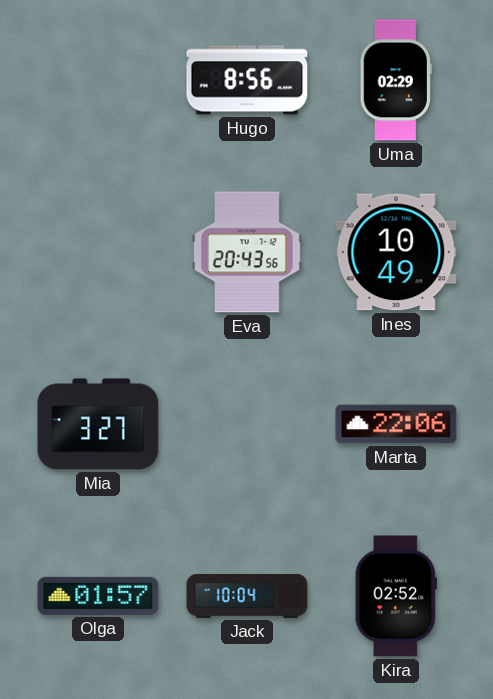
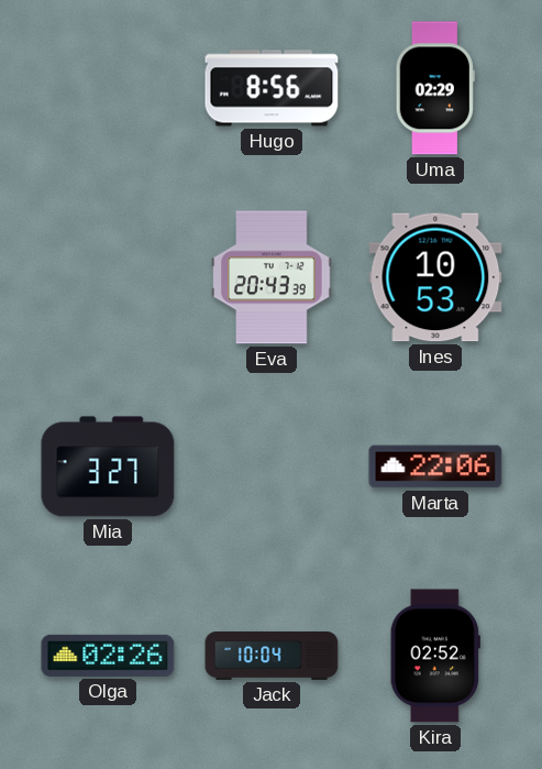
Eva: 20:43:56 -> 20:43:39 (272, 277)
Ines: 10:49 -> 10:53 (435, 277)
Olga: 01:57 -> 02:26 (108, 656)
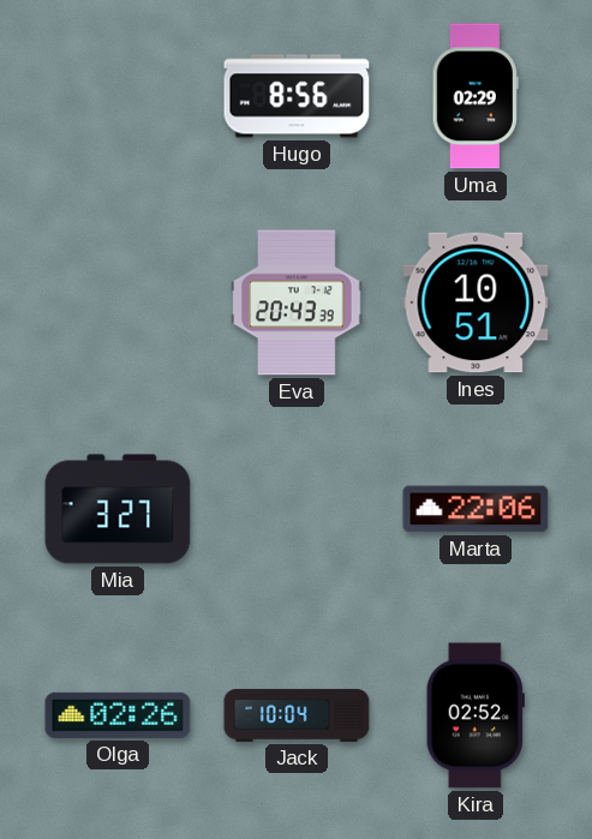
Ines: 10:53 -> 10:51 (476, 302)
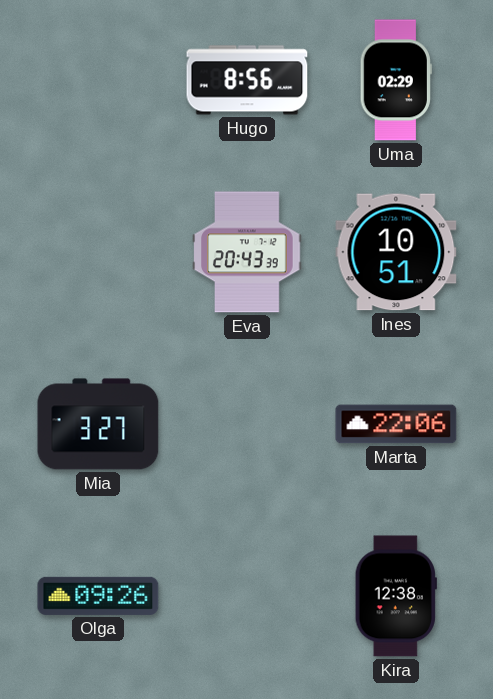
Olga: 02:26 -> 09:26 (98, 596)
Jack: 10:04 -> none (297, 715)
Kira: 02:52 -> 12:38 (396, 596)
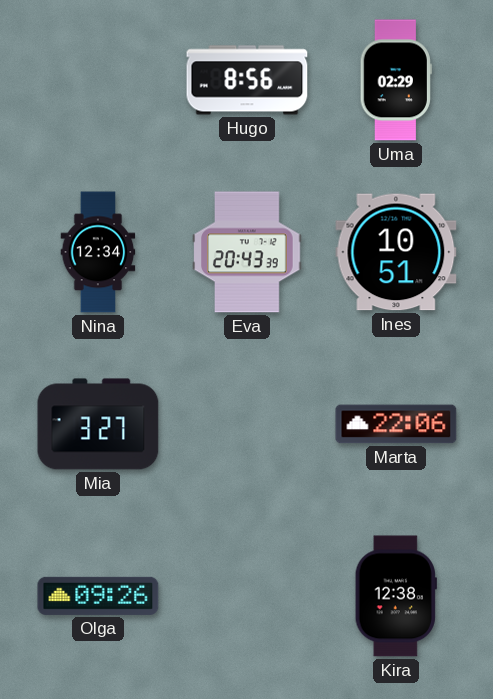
Nina: none -> 12:34 (98, 252)
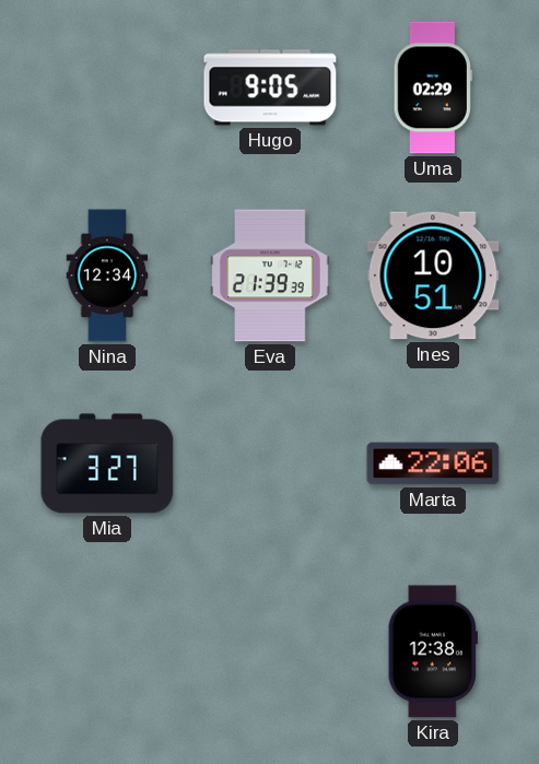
Hugo: 8:56 -> 9:05 (270, 87)
Eva: 20:43 -> 21:39 (270, 275)
Olga: 09:26 -> none (98, 596)
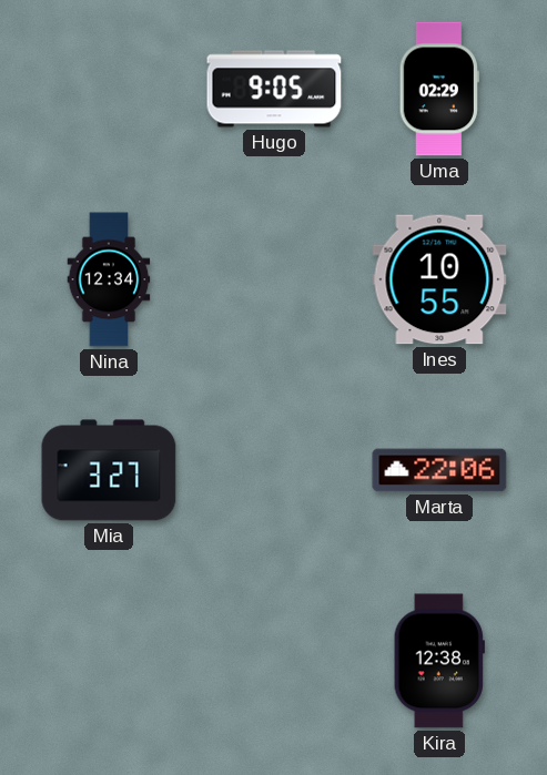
Eva: 21:39 -> none (270, 275)
Ines: 10:51 -> 10:55 (439, 279)
